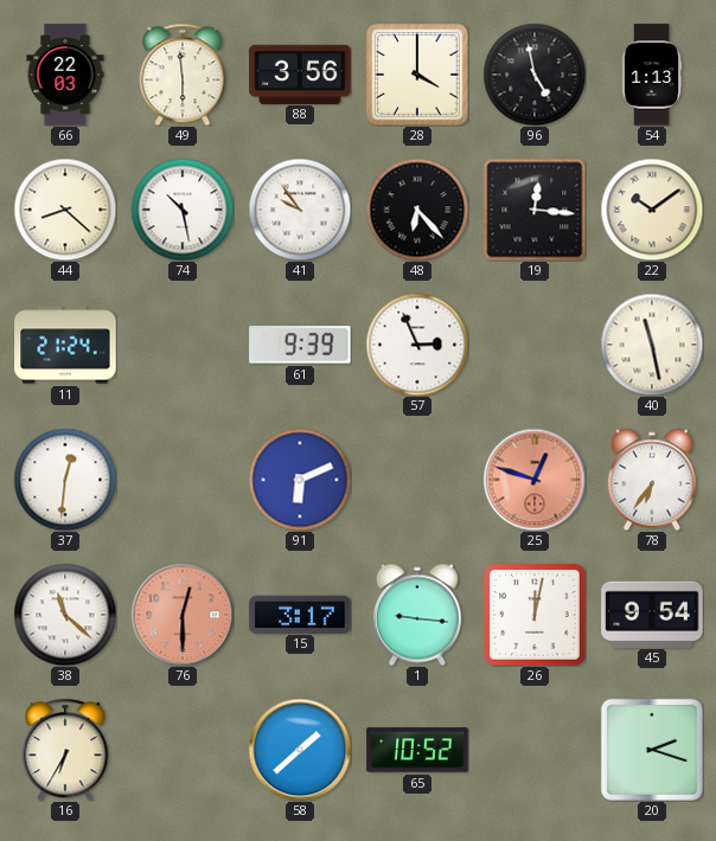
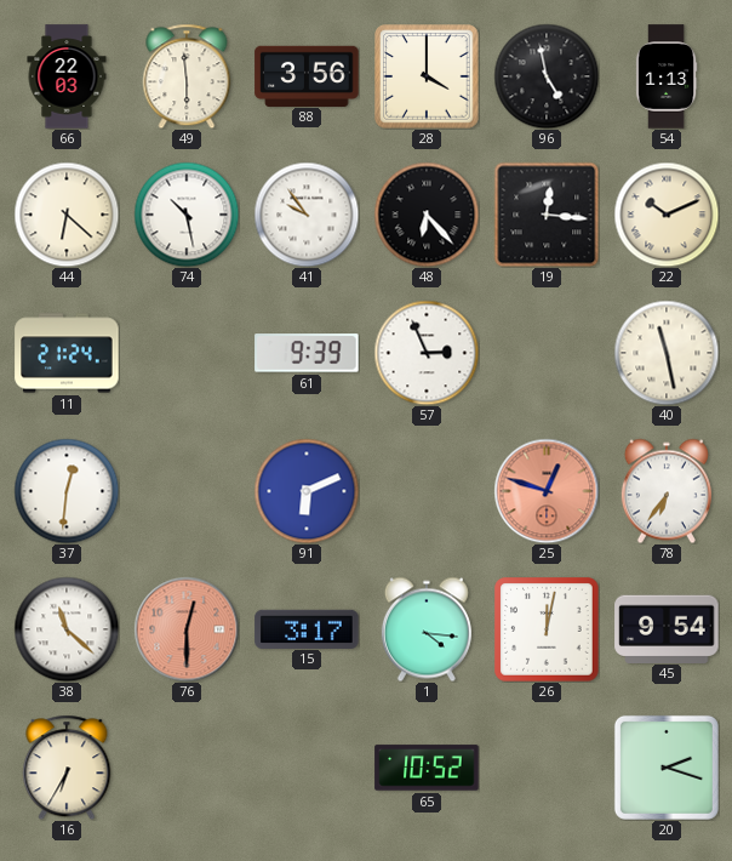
44: 8:22 -> 6:22 (67, 215)
22: 10:09 -> 10:11 (667, 215)
1: 9:16 -> 4:16 (427, 629)
58: 1:38 -> none (300, 750)
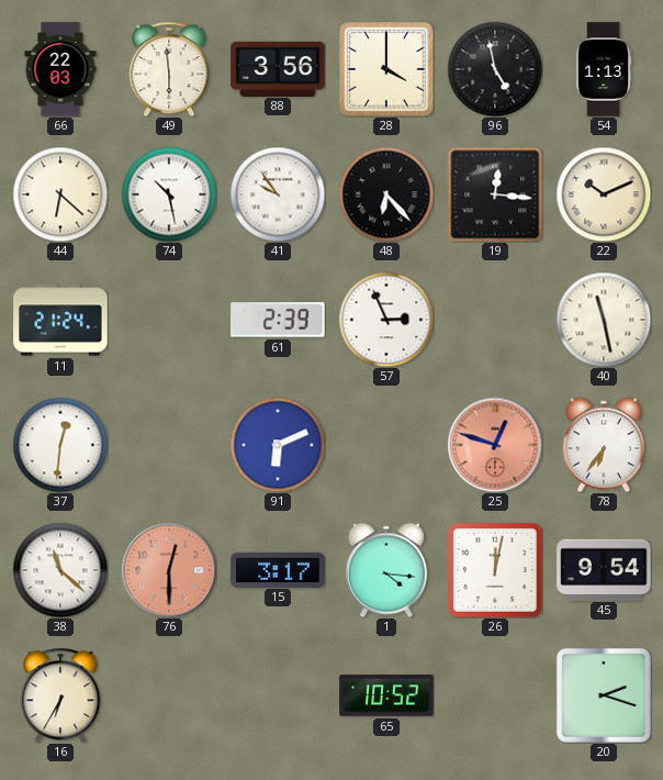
61: 9:39 -> 2:39 (278, 320)
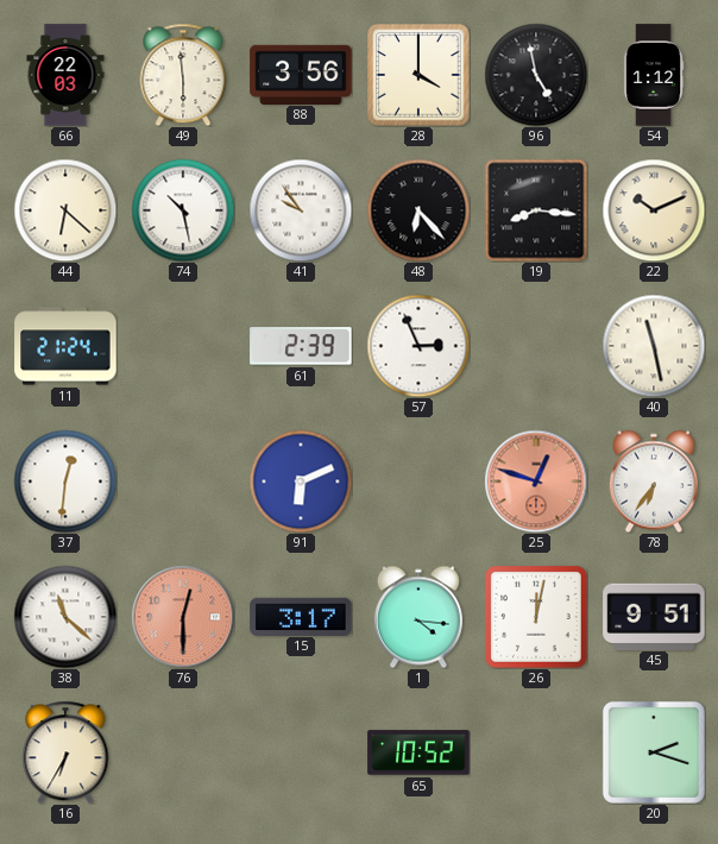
54: 1:13 -> 1:12 (654, 75)
19: 12:16 -> 8:16 (536, 210)
45: 9:54 -> 9:51 (654, 616)
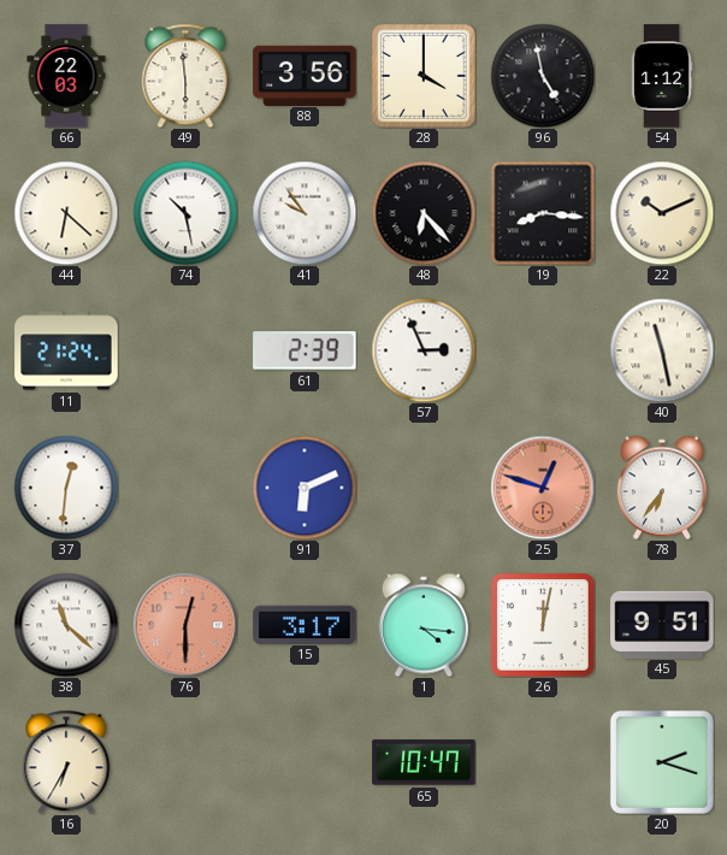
65: 10:52 -> 10:47 (424, 762)
